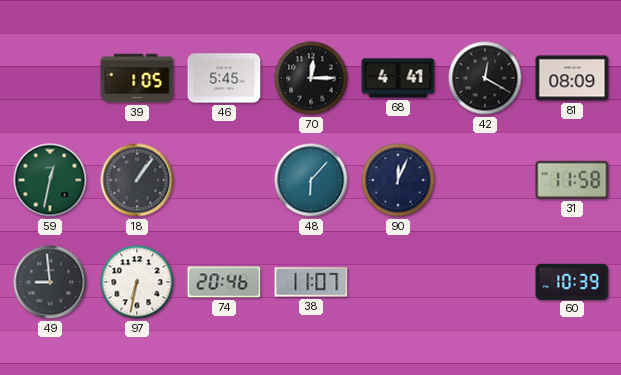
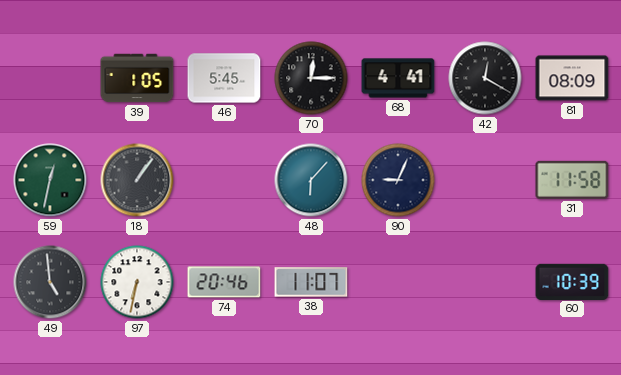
90: 12:04 -> 9:04 (398, 180)
49: 8:59 -> 4:59 (50, 282)
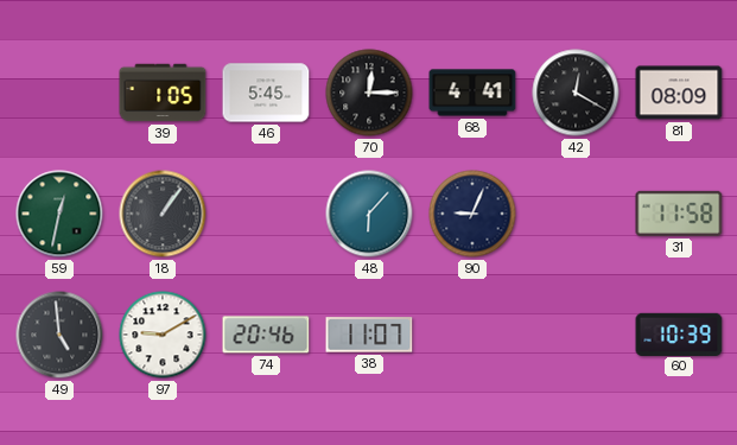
97: 6:32 -> 9:10 (163, 335)
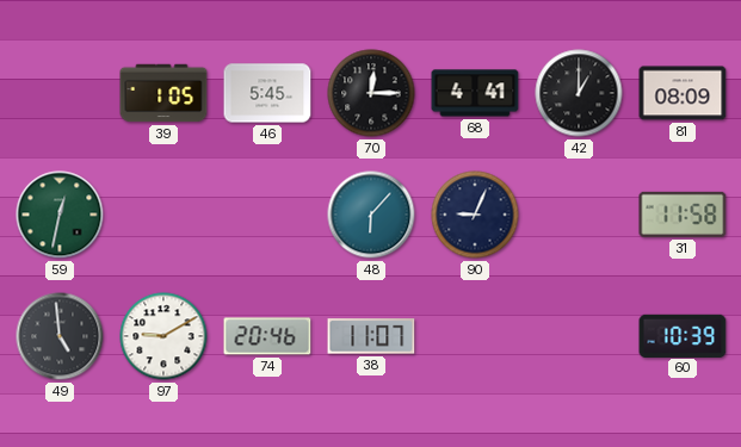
42: 12:20 -> 1:00 (579, 93)
18: 1:06 -> none (163, 214)
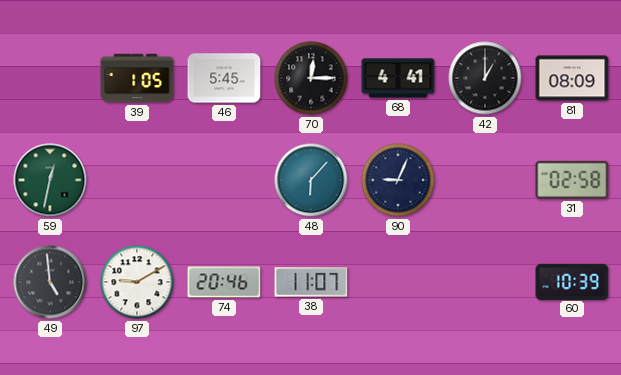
31: 11:58 -> 02:58 (572, 180)
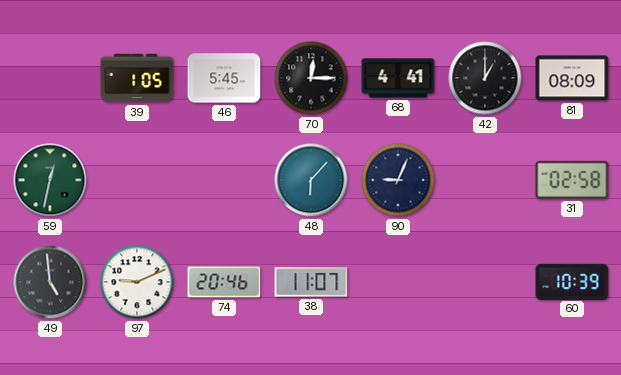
97: 9:10 -> 9:11 (137, 282)
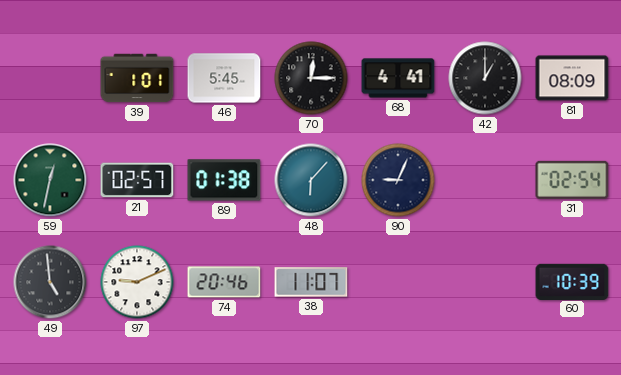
39: 1:05 -> 1:01 (137, 78)
21: none -> 02:57 (137, 180)
89: none -> 01:38 (224, 180)
31: 02:58 -> 02:54 (572, 180)
